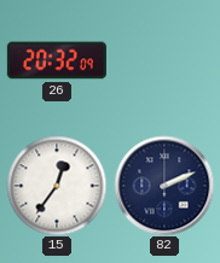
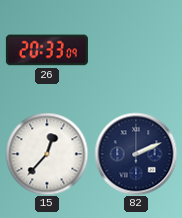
26: 20:32 -> 20:33 (47, 50)
15: 12:36 -> 12:37 (47, 154)
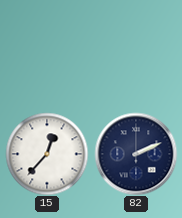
26: 20:33 -> none (47, 50)
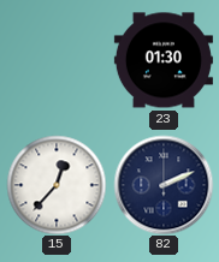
23: none -> 01:30 (164, 60)
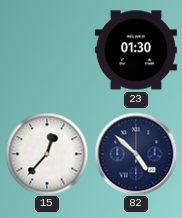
82: 2:11 -> 4:52 (136, 154)
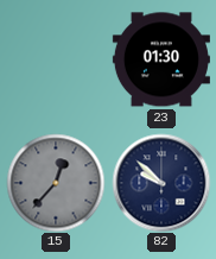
15 dial: white -> grey (56, 183)
82: 4:52 -> 9:52 (161, 183)
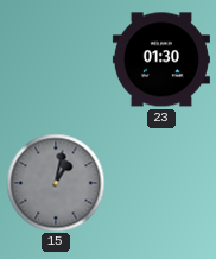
15: 12:37 -> 1:02 (56, 183)
82: 9:52 -> none (161, 183)
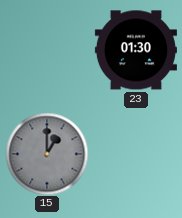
15: 1:02 -> 1:00 (47, 154)
